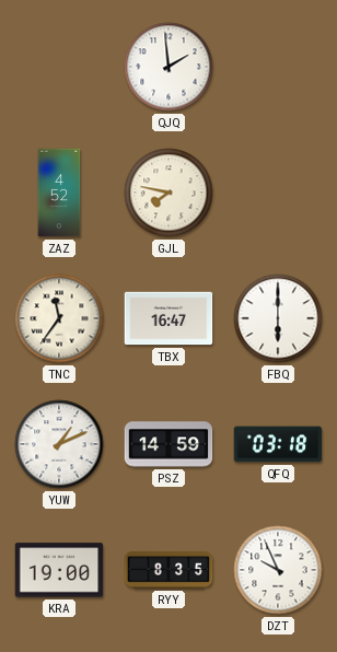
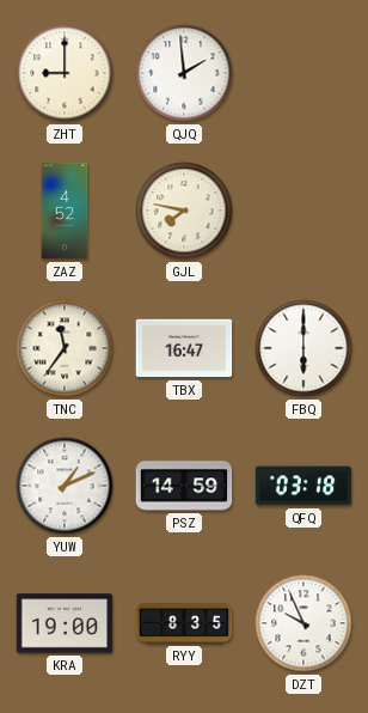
ZHT: none -> 9:00 (65, 73)
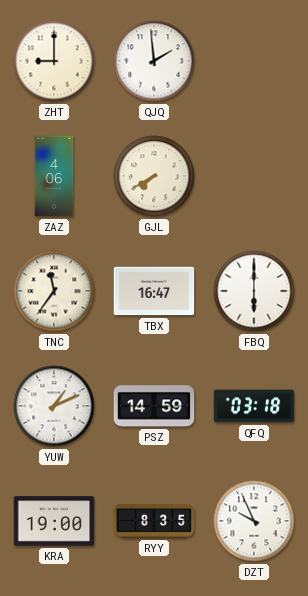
ZAZ: 4:52 -> 4:06 (54, 176)
GJL: 7:47 -> 7:40 (154, 176)
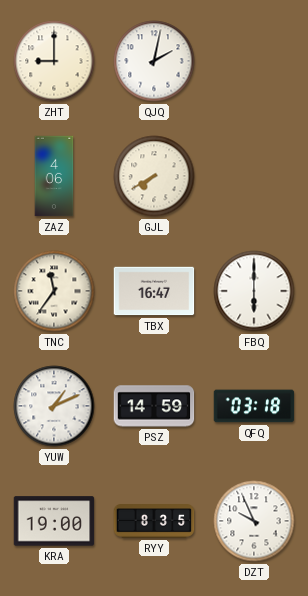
QJQ: 1:59 -> 2:02 (154, 61)
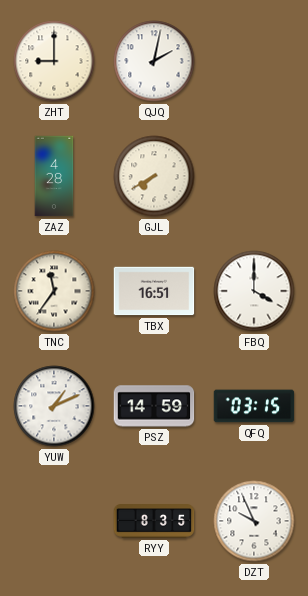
ZAZ: 4:06 -> 4:28 (54, 176)
TBX: 16:47 -> 16:51 (154, 291)
FBQ: 6:00 -> 4:00 (254, 291)
QFQ: 03:18 -> 03:15 (254, 406)
KRA: 19:00 -> none (54, 521)
